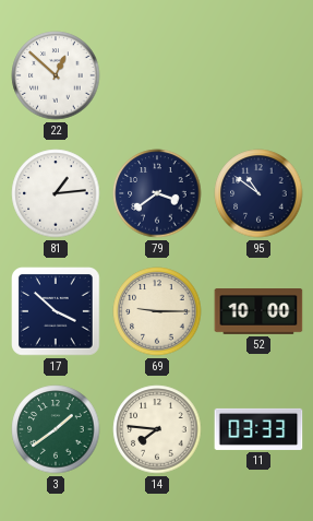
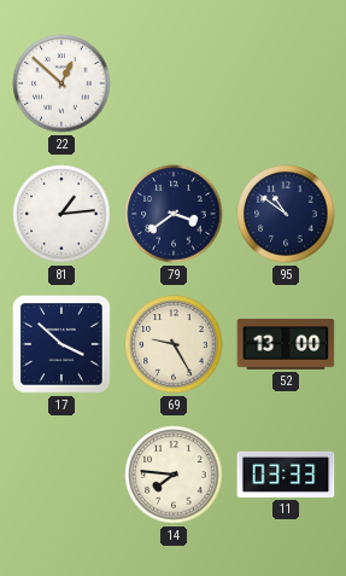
69: 9:15 -> 9:25 (174, 344)
52: 10:00 -> 13:00 (286, 345)
3: 1:39 -> none (56, 429)
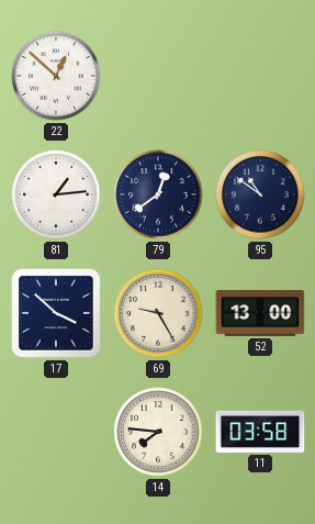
79: 3:39 -> 12:39 (158, 194)
11: 03:33 -> 03:58 (260, 432)
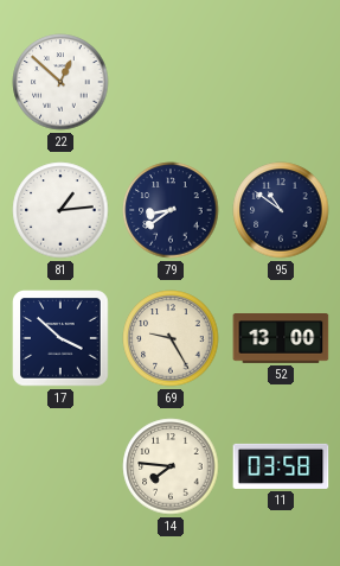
79: 12:39 -> 8:39 (171, 210)
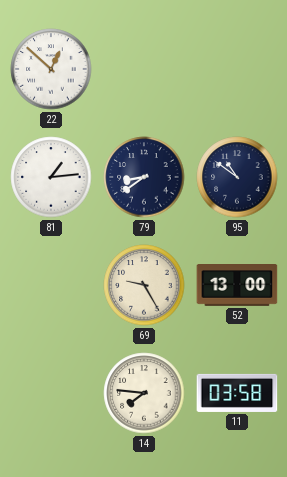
17: 3:52 -> none (62, 339)
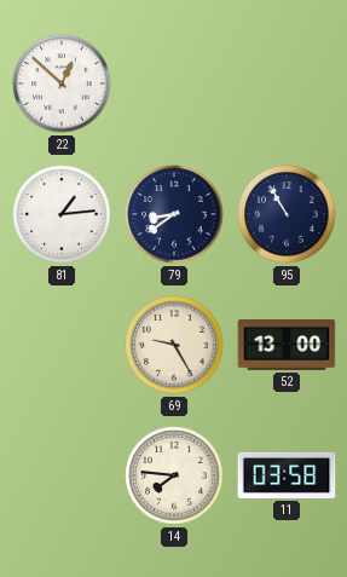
95: 10:51 -> 10:55 (287, 214)
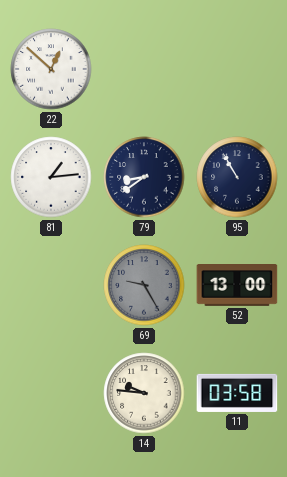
69 dial: cream -> grey (144, 285)
14: 7:46 -> 9:46 (144, 393)
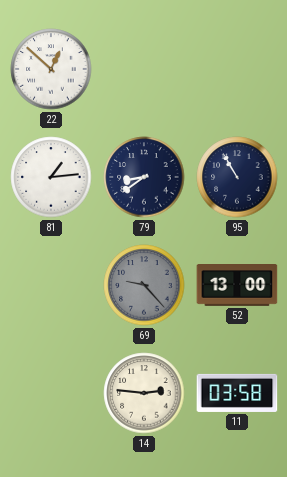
69: 9:25 -> 9:23 (144, 285)
14: 9:46 -> 2:46 (144, 393)
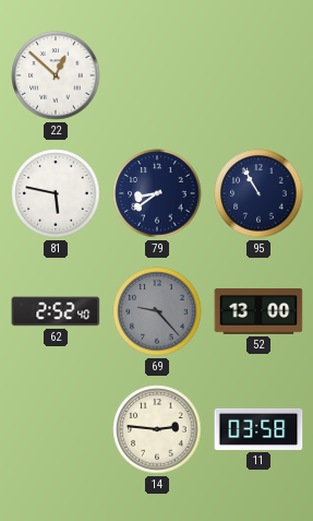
81: 1:14 -> 5:47 (56, 193)
62: none -> 2:52 (56, 311)
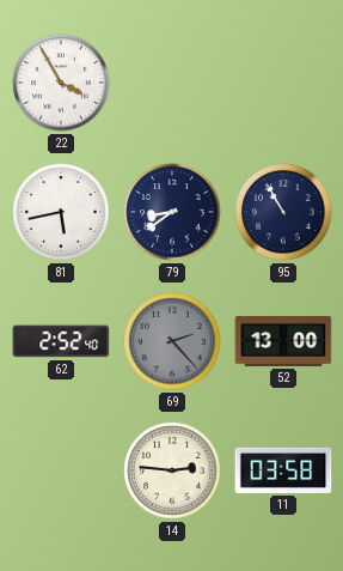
22: 12:52 -> 3:55 (61, 83)
81: 5:47 -> 5:43 (61, 212)
69: 9:23 -> 2:23 (172, 341)
